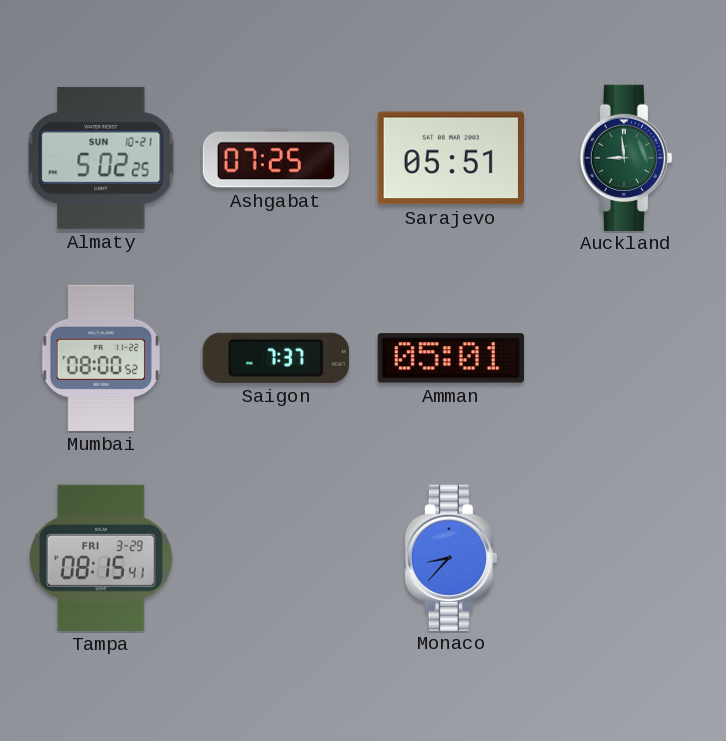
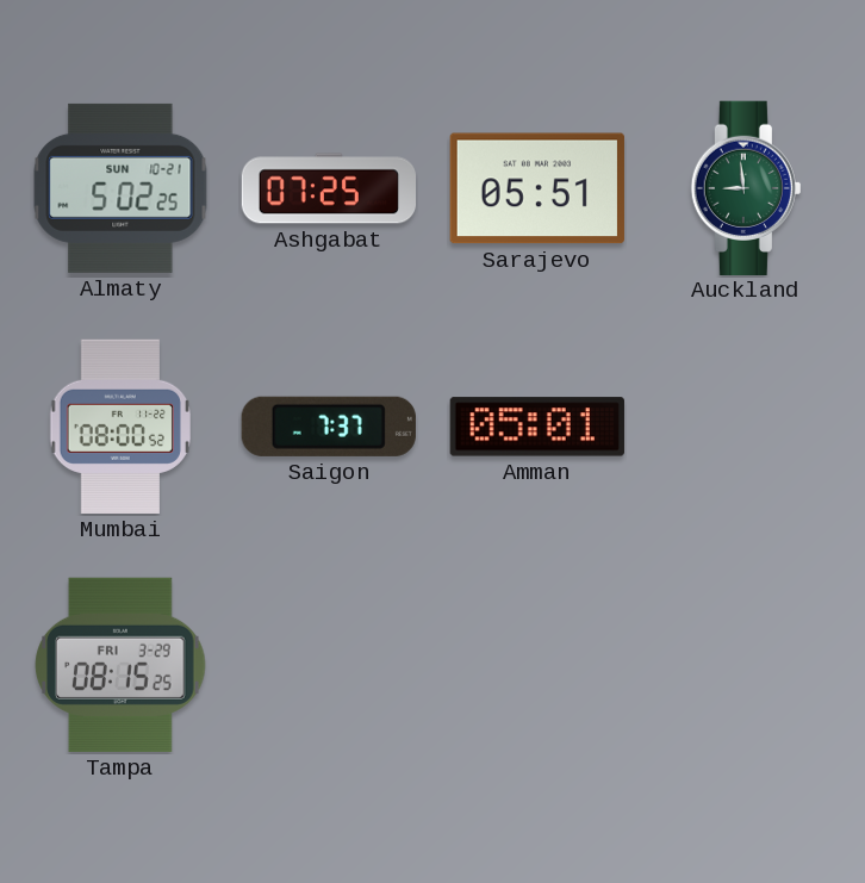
Tampa: 08:15:41 -> 08:15:25 (120, 665)
Monaco: 8:37 -> none (451, 557)
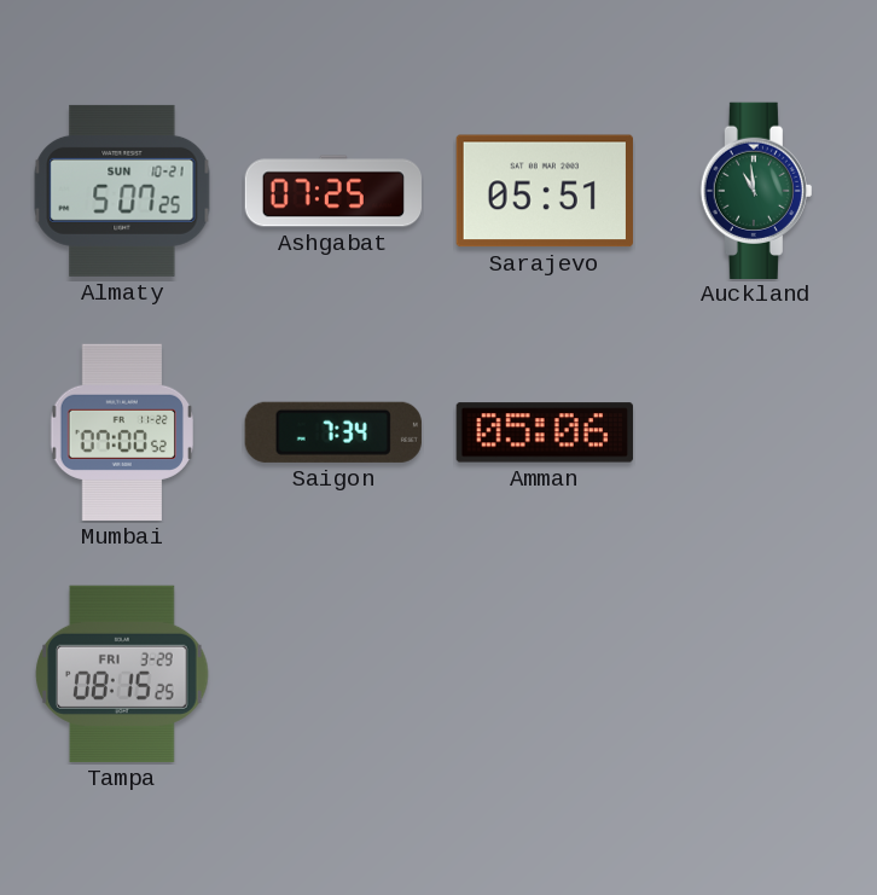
Almaty: 5:02 -> 5:07 (122, 191)
Auckland: 8:59 -> 10:59 (756, 190)
Mumbai: 08:00 -> 07:00 (121, 432)
Saigon: 7:37 -> 7:34 (333, 432)
Amman: 05:01 -> 05:06 (545, 432)
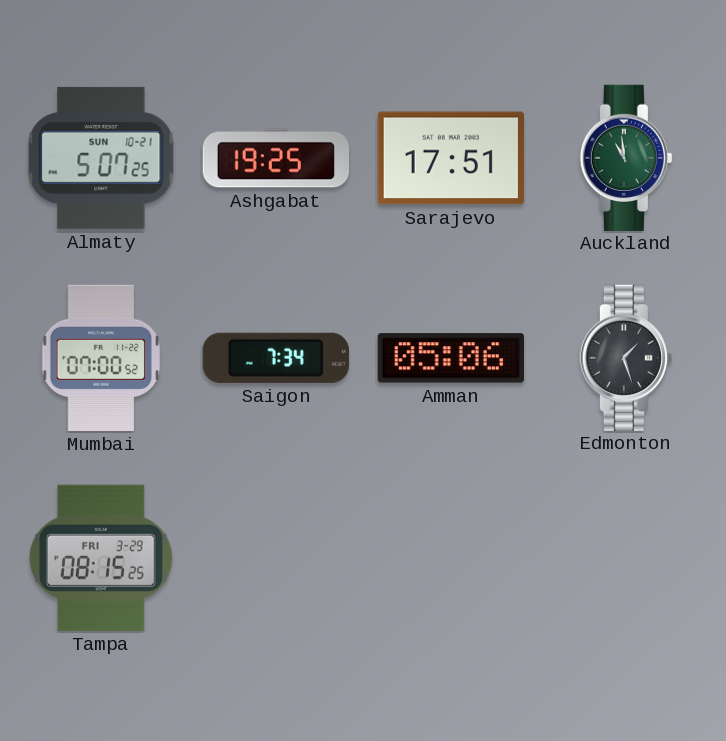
Ashgabat: 07:25 -> 19:25 (275, 158)
Sarajevo: 05:51 -> 17:51 (451, 158)
Edmonton: none -> 1:27 (626, 357)
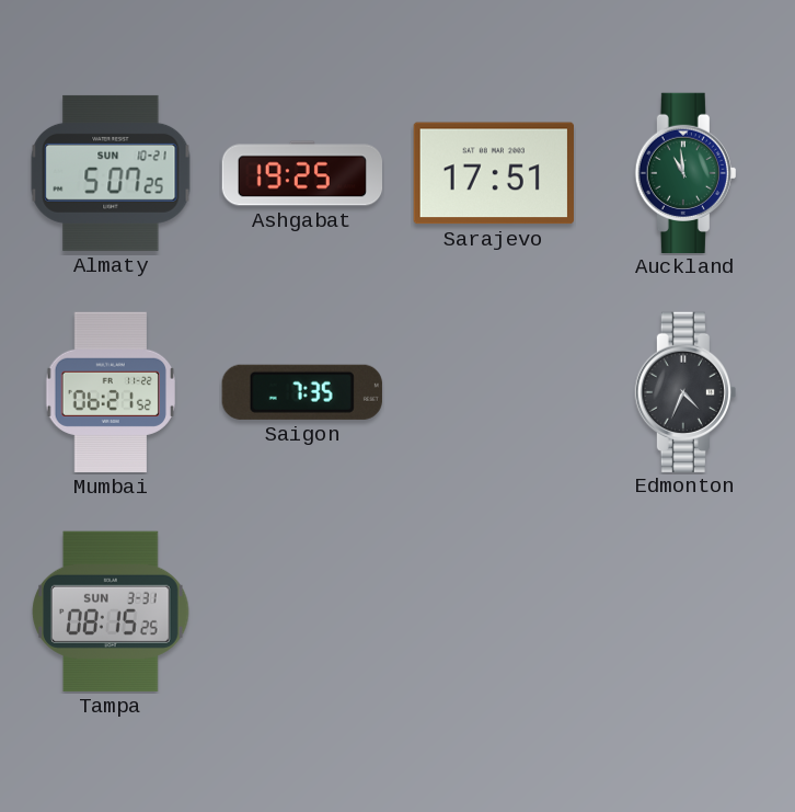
Mumbai: 07:00 -> 06:21 (110, 392)
Saigon: 7:34 -> 7:35 (302, 392)
Amman: 05:06 -> none (451, 358)
Edmonton: 1:27 -> 4:34 (685, 391)
Tampa date: FRI 3-29 -> SUN 3-31 (111, 611)
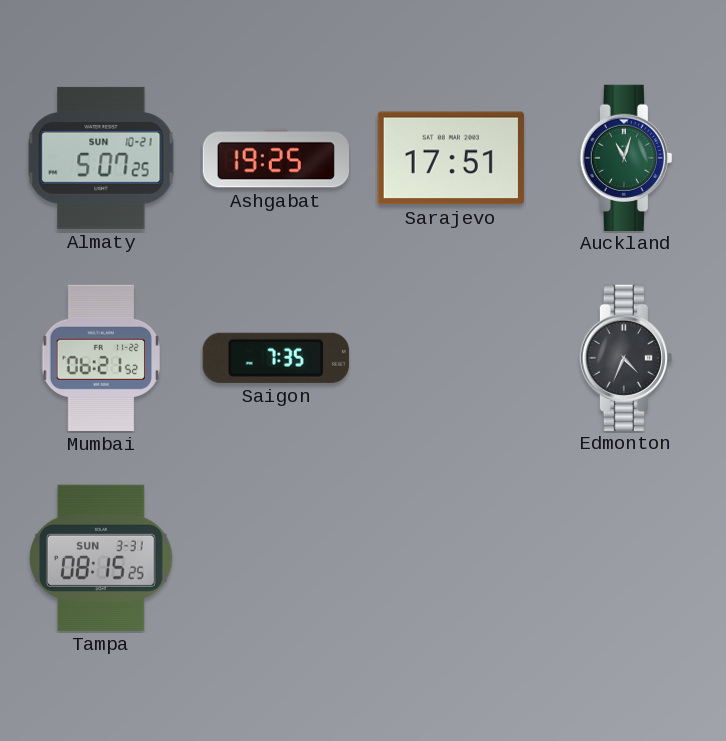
Auckland: 10:59 -> 11:03 (626, 157)
